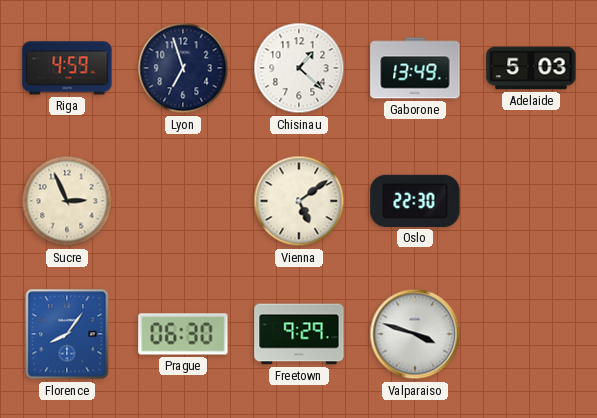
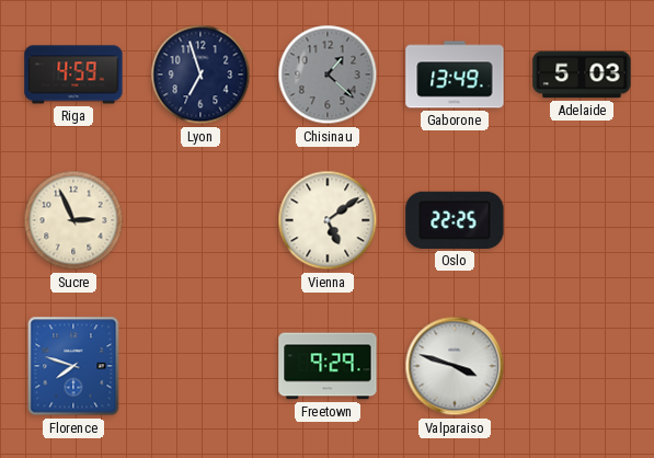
Chisinau dial: white -> grey (328, 75)
Oslo: 22:30 -> 22:25 (455, 220)
Florence: 8:06 -> 7:48 (73, 366)
Prague: 06:30 -> none (183, 334)
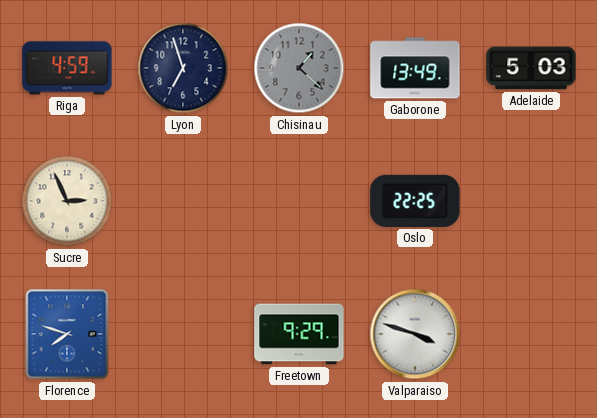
Vienna: 5:09 -> none (328, 220)
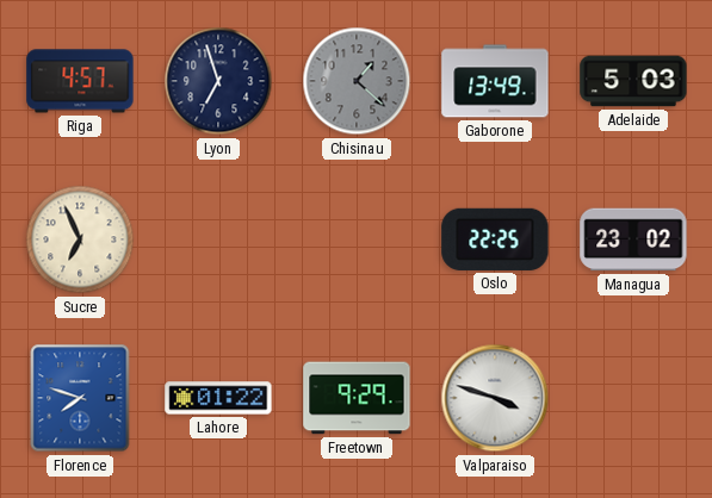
Riga: 4:59 -> 4:57 (80, 81)
Sucre: 2:56 -> 6:56 (80, 239)
Managua: none -> 23:02 (633, 239)
Lahore: none -> 01:22 (218, 398)
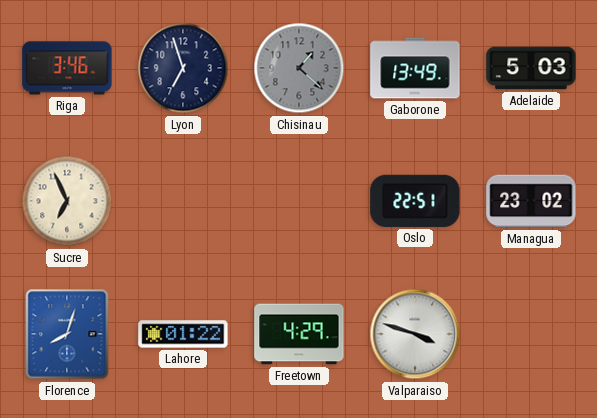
Riga: 4:57 -> 3:46 (67, 68)
Oslo: 22:25 -> 22:51 (415, 201)
Florence: 7:48 -> 8:03 (67, 334)
Freetown: 9:29 -> 4:29 (299, 334)
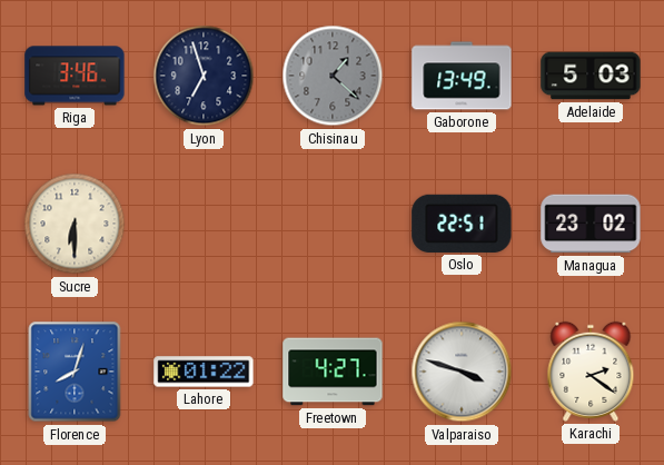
Sucre: 6:56 -> 6:30 (75, 224)
Freetown: 4:29 -> 4:27 (333, 372)
Karachi: none -> 2:21 (591, 372)
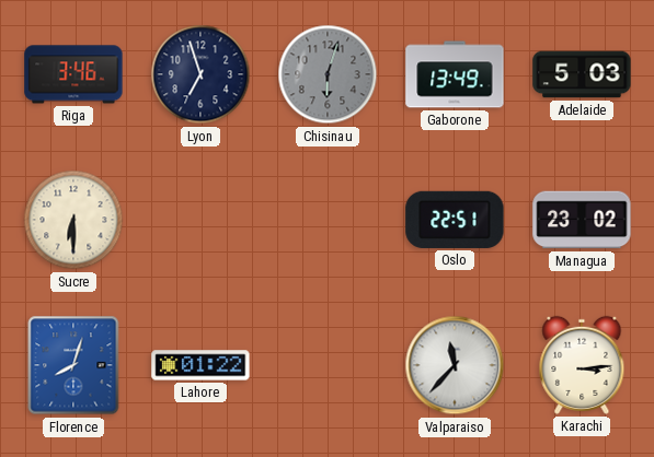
Chisinau: 1:22 -> 6:03 (328, 74)
Freetown: 4:27 -> none (333, 372)
Valparaiso: 3:48 -> 11:37 (455, 365)
Karachi: 2:21 -> 3:14 (582, 365)
